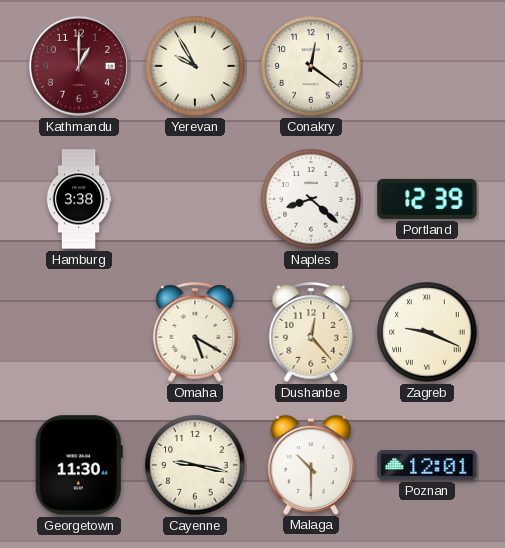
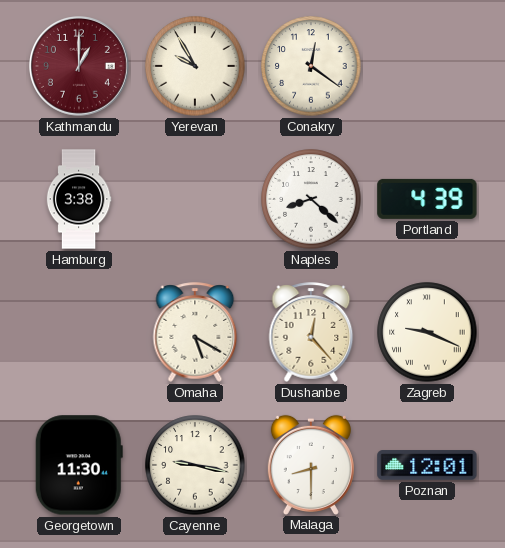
Portland: 12:39 -> 4:39 (427, 199)
Malaga: 10:30 -> 8:30 (311, 464)
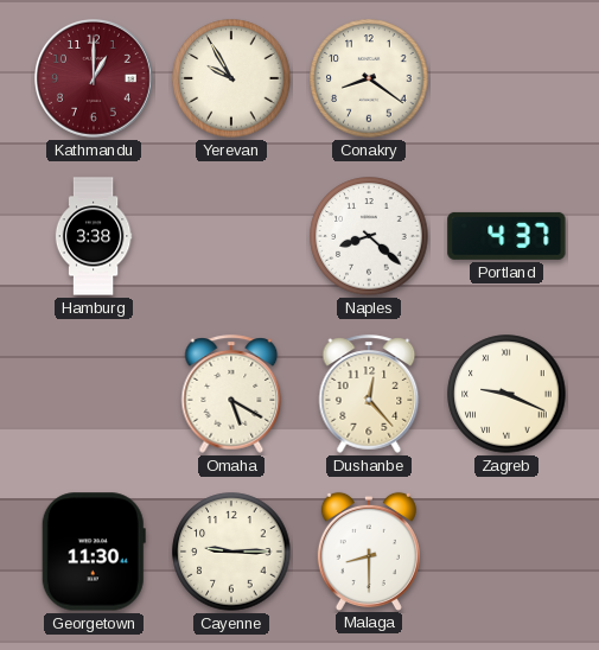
Conakry: 12:21 -> 8:21 (369, 78)
Portland: 4:39 -> 4:37 (506, 236)
Cayenne: 9:17 -> 9:15 (231, 552)
Poznan: 12:01 -> none (427, 465)
